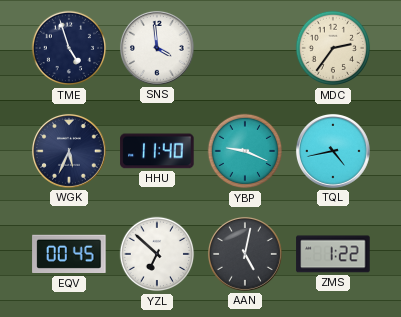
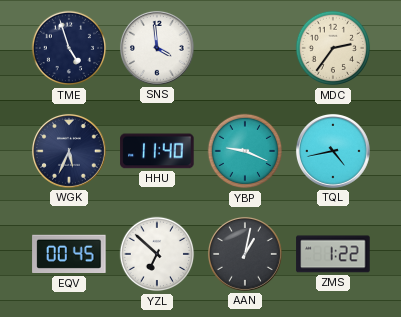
AAN: 5:02 -> 1:02 (245, 254)
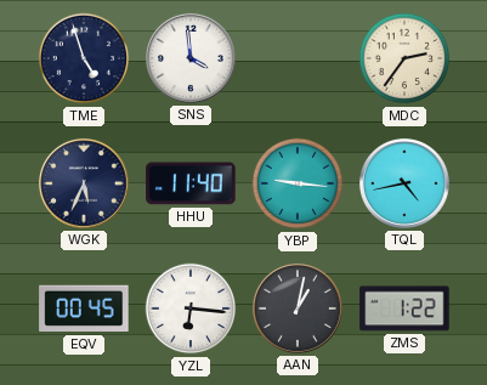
YBP: 9:19 -> 9:16 (298, 183)
YZL: 6:52 -> 6:16 (191, 308)
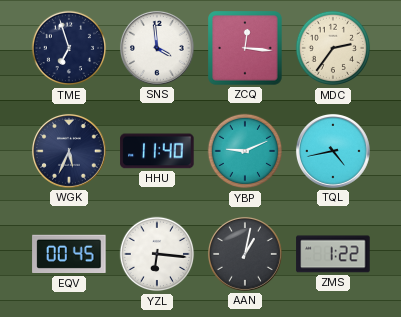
TME: 4:57 -> 6:57 (69, 48)
ZCQ: none -> 12:16 (245, 48)
YBP: 9:16 -> 9:11 (245, 151)
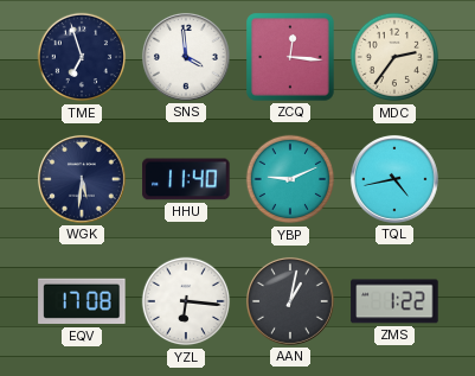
WGK: 5:34 -> 5:31 (82, 179)
EQV: 00:45 -> 17:08 (82, 301)
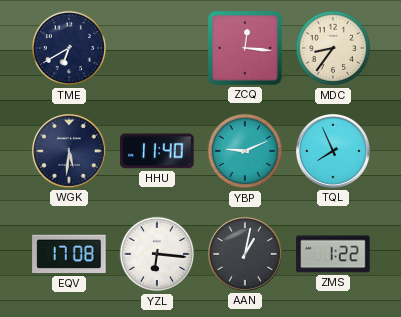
TME: 6:57 -> 6:40 (69, 48)
SNS: 3:59 -> none (186, 57)
MDC: 2:36 -> 8:36 (333, 48)
TQL: 4:43 -> 7:56 (333, 151)
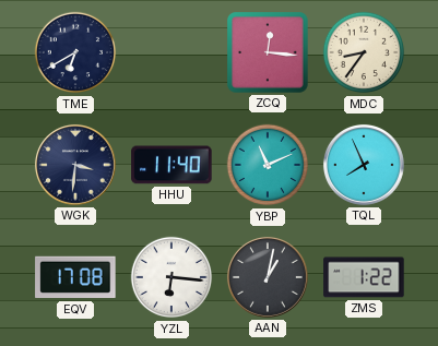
WGK: 5:31 -> 3:31 (75, 165)
YBP: 9:11 -> 11:11 (268, 165)
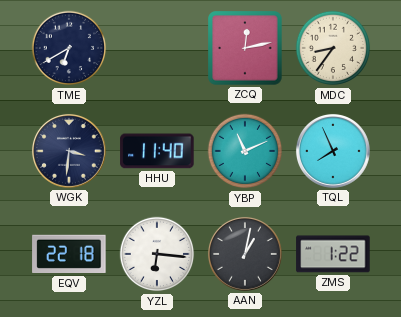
ZCQ: 12:16 -> 12:13 (245, 48)
EQV: 17:08 -> 22:18 (69, 254)
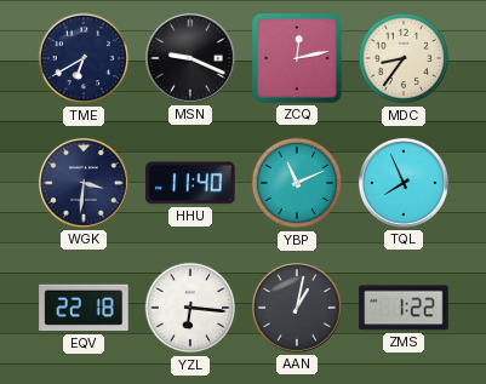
MSN: none -> 9:19 (190, 58)
